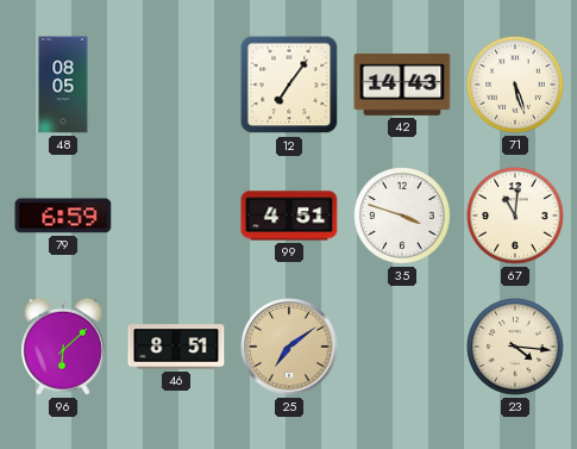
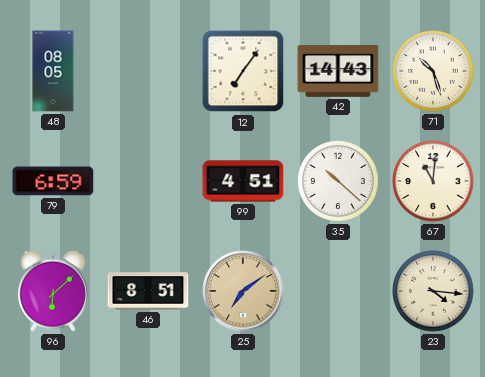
71: 5:27 -> 10:27 (433, 71)
35: 3:48 -> 10:22 (338, 181)
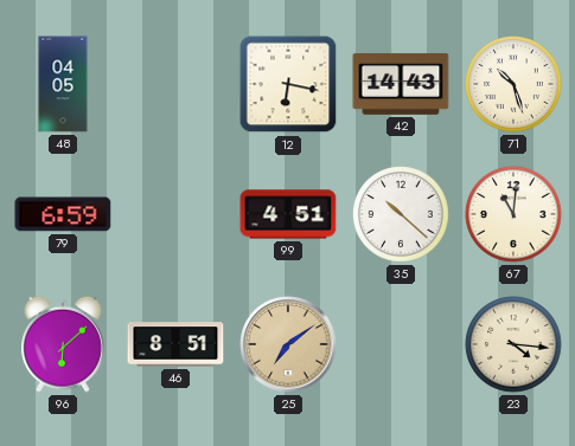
48: 08:05 -> 04:05 (63, 84)
12: 7:06 -> 6:17 (288, 84)
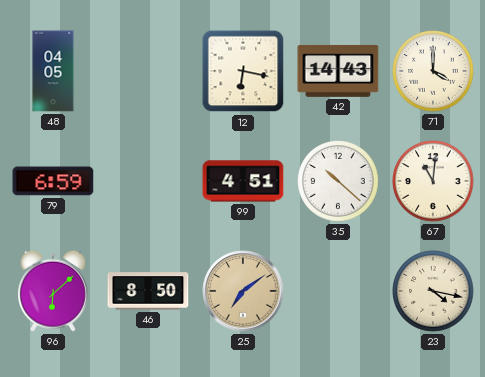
71: 10:27 -> 4:00 (433, 71)
46: 8:51 -> 8:50 (148, 291)
23: 4:16 -> 4:17 (433, 291)
